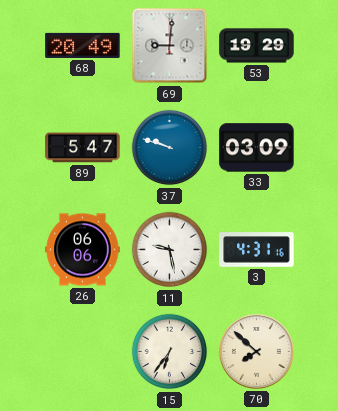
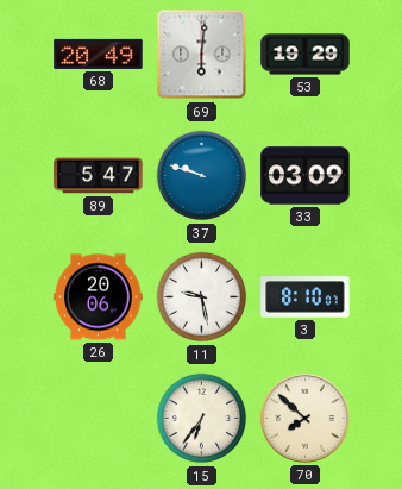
69: 9:01 -> 6:01 (202, 55)
26: 06:06 -> 20:06 (99, 297)
3: 4:31 -> 8:10 (306, 297)
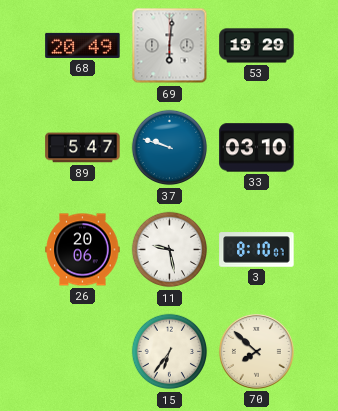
33: 03:09 -> 03:10 (257, 148)
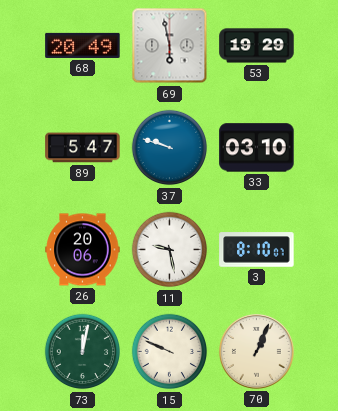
69: 6:01 -> 5:58 (170, 46)
73: none -> 12:02 (83, 352)
15: 6:36 -> 9:49 (170, 352)
70: 7:52 -> 1:04 (256, 351)
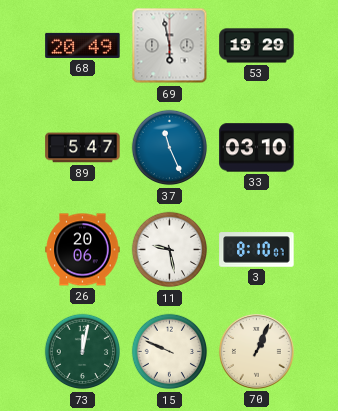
37: 9:48 -> 11:26 (170, 148)
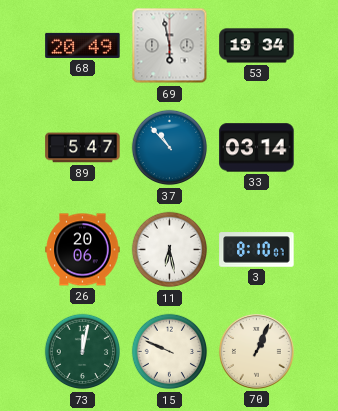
53: 19:29 -> 19:34 (257, 46)
37: 11:26 -> 10:53 (170, 148)
33: 03:10 -> 03:14 (257, 148)
11: 9:28 -> 6:28 (170, 250)
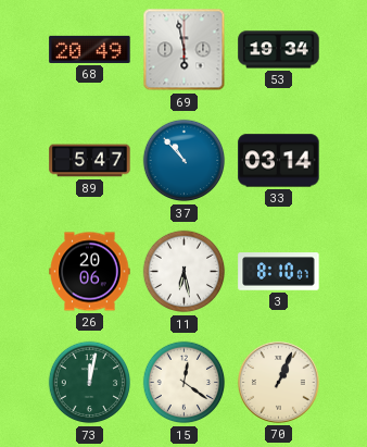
15: 9:49 -> 12:21 (185, 383)
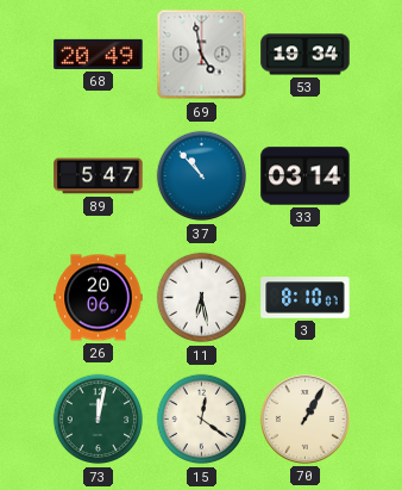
69: 5:58 -> 4:58 (202, 55)
70: 1:04 -> 1:05 (304, 418)
